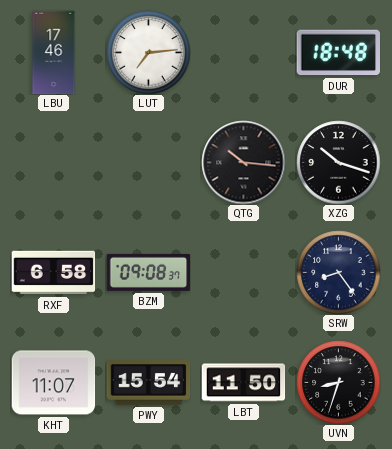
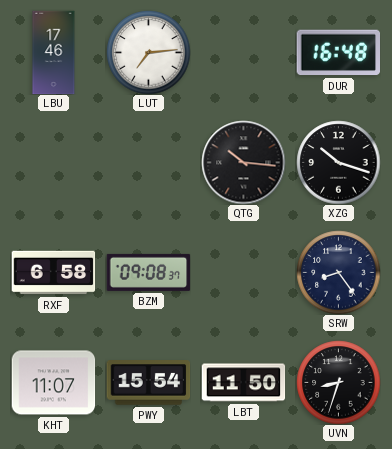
DUR: 18:48 -> 16:48 (338, 53)
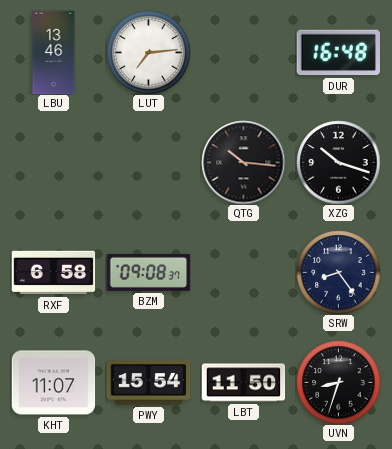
LBU: 17:46 -> 13:46 (54, 52)
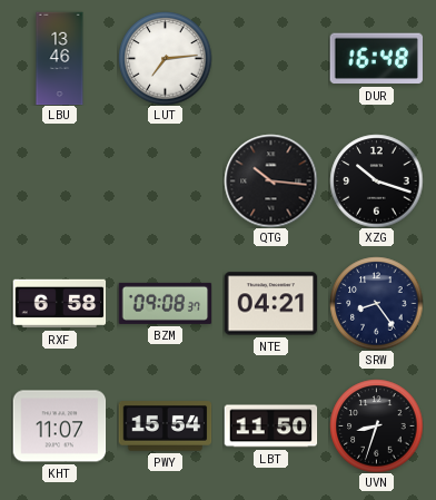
NTE: none -> 04:21 (270, 304)
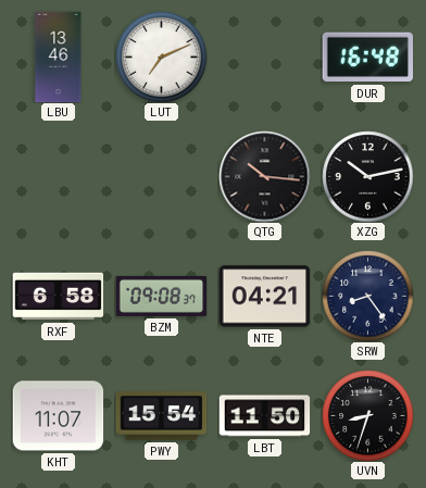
LUT: 7:14 -> 7:11 (161, 57)
XZG: 10:18 -> 10:13 (367, 176)
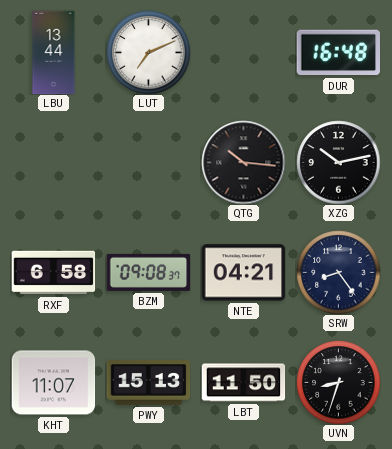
LBU: 13:46 -> 13:44 (54, 52)
PWY: 15:54 -> 15:13 (148, 383)
